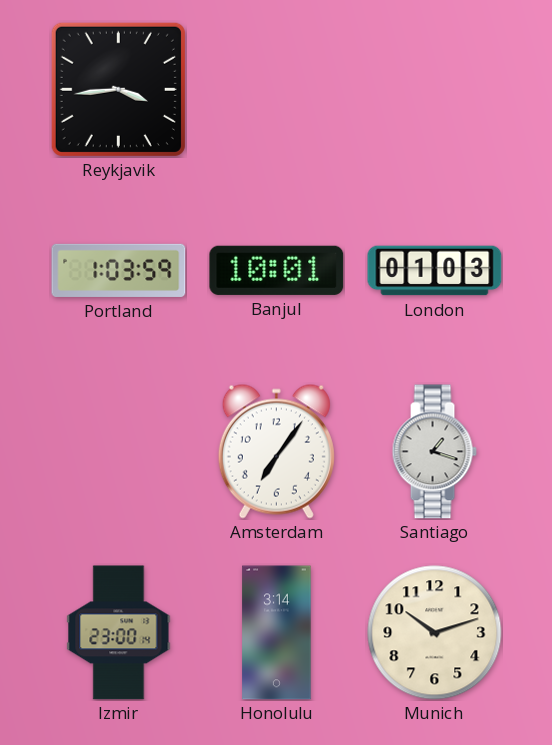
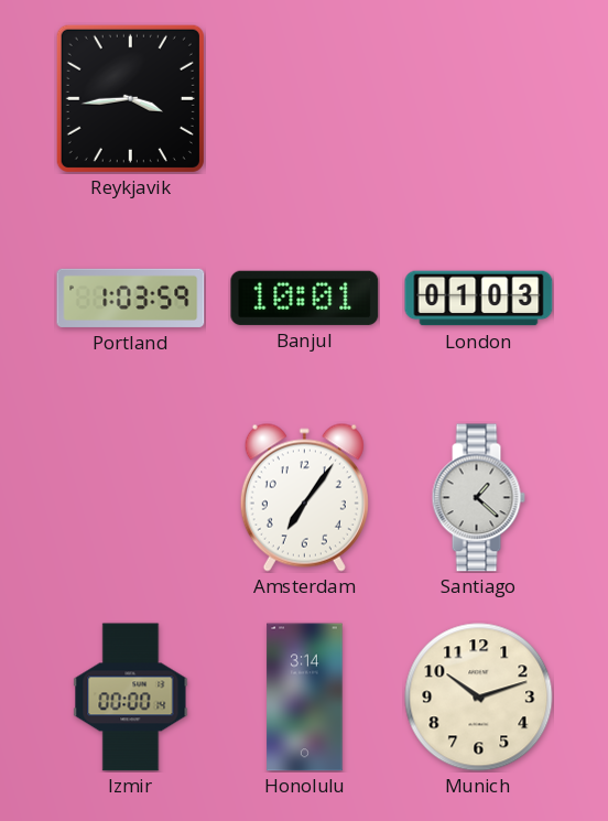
Santiago: 1:18 -> 1:22 (478, 498)
Izmir: 23:00 -> 00:00 (131, 698)
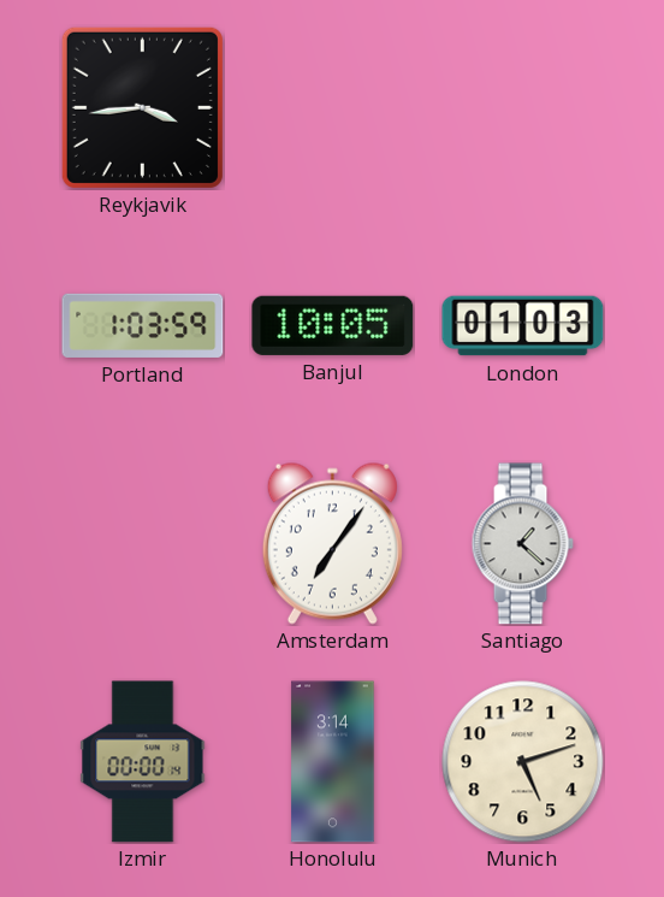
Banjul: 10:01 -> 10:05 (333, 325)
Munich: 10:12 -> 5:12 (523, 762)
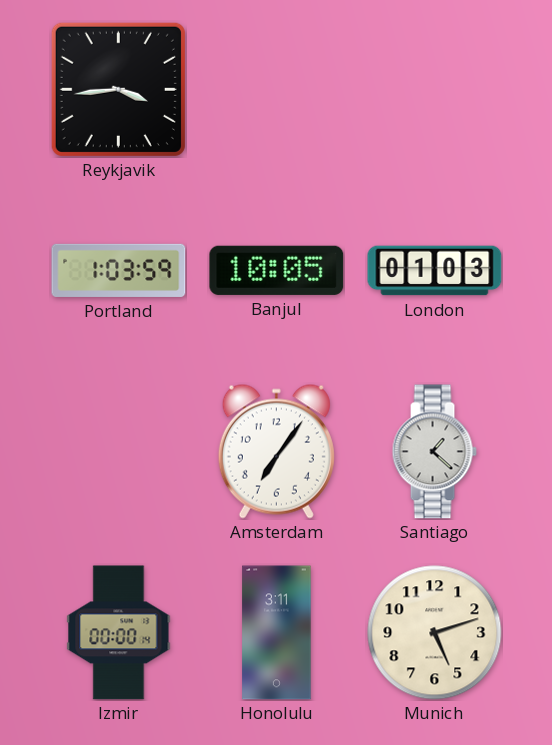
Honolulu: 3:14 -> 3:11 (277, 633)
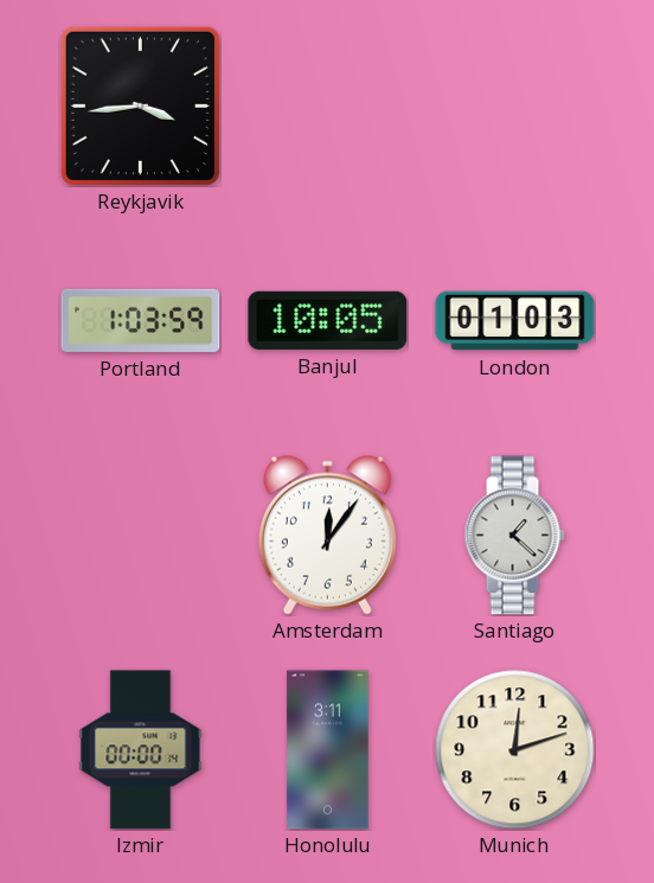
Amsterdam: 7:06 -> 12:06 (327, 535)
Munich: 5:12 -> 12:12 (515, 750)
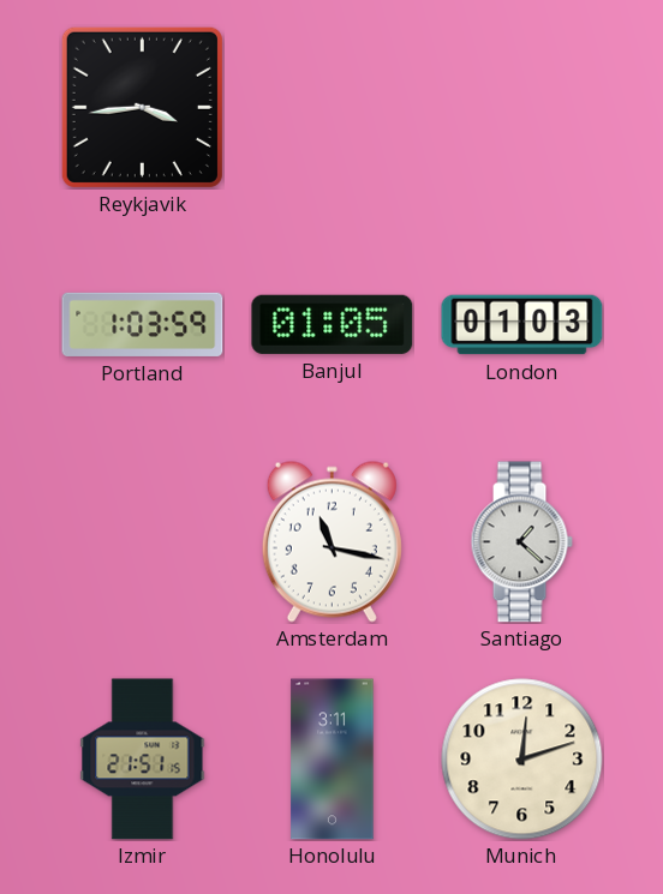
Banjul: 10:05 -> 01:05 (333, 324)
Amsterdam: 12:06 -> 11:17 (331, 541)
Izmir: 00:00 -> 21:51 (143, 760)
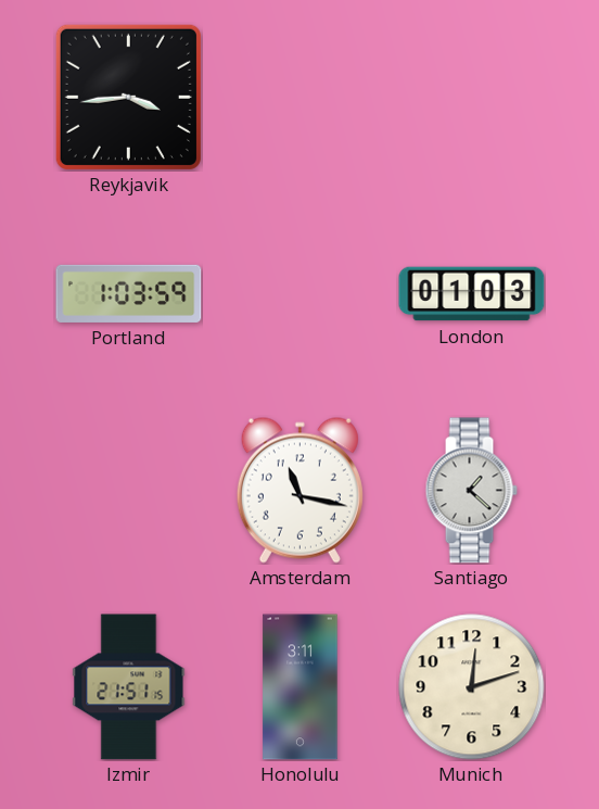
Banjul: 01:05 -> none (333, 324)
